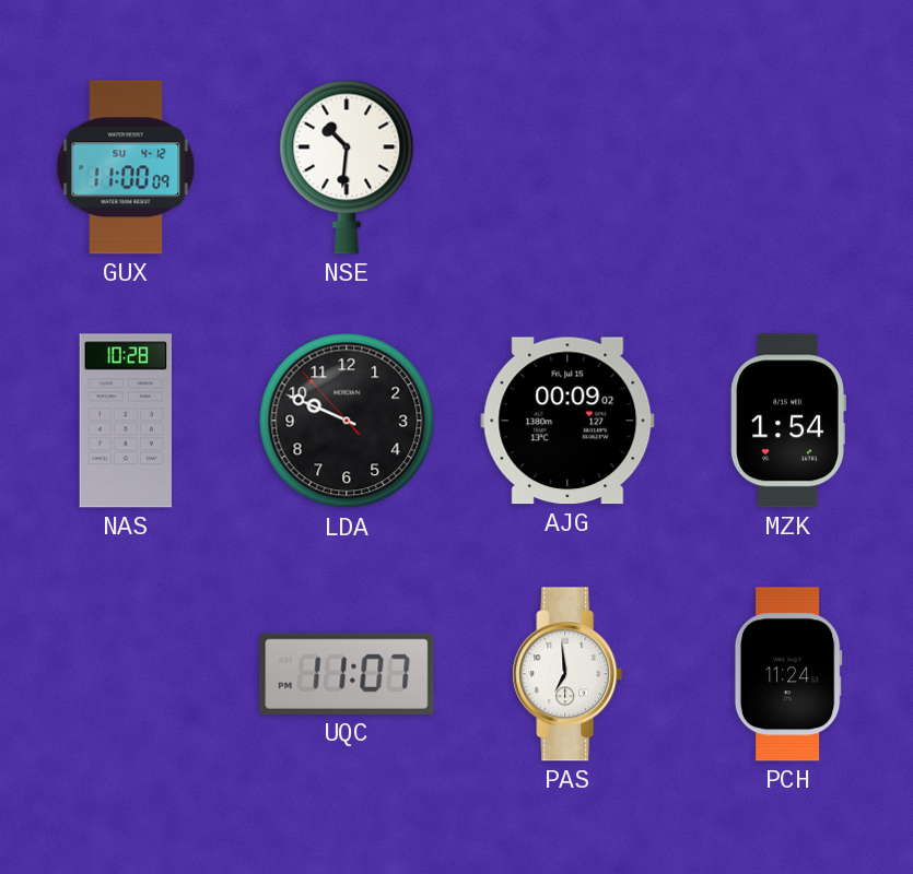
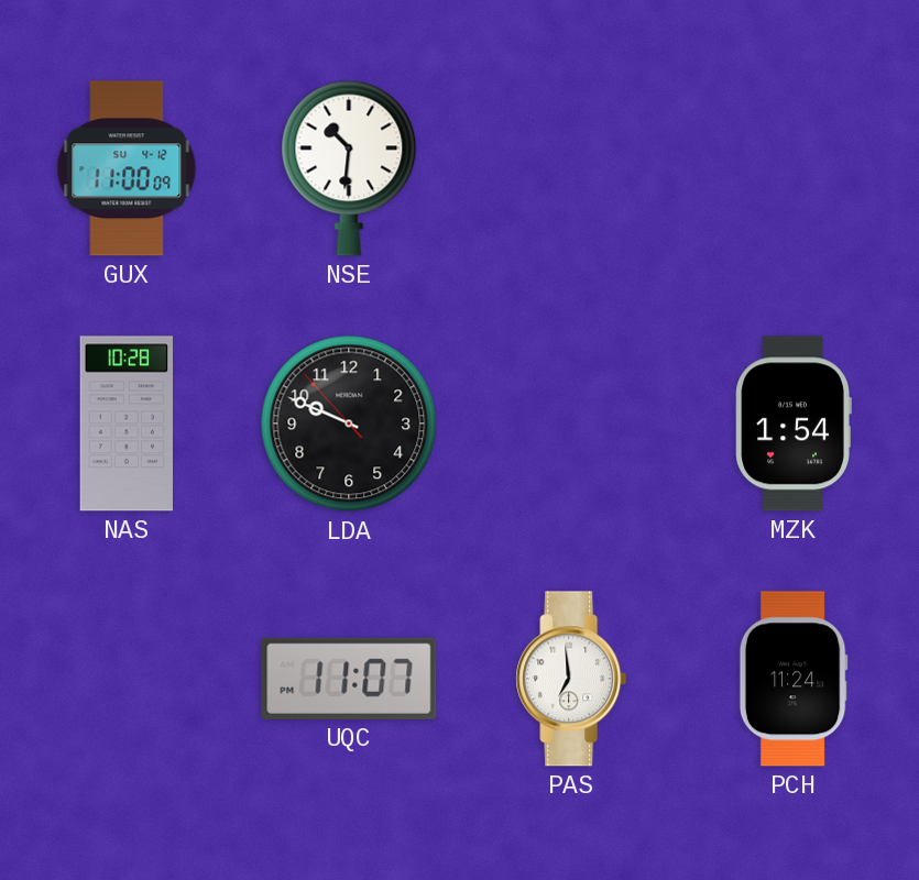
AJG: 00:09 -> none (567, 421)
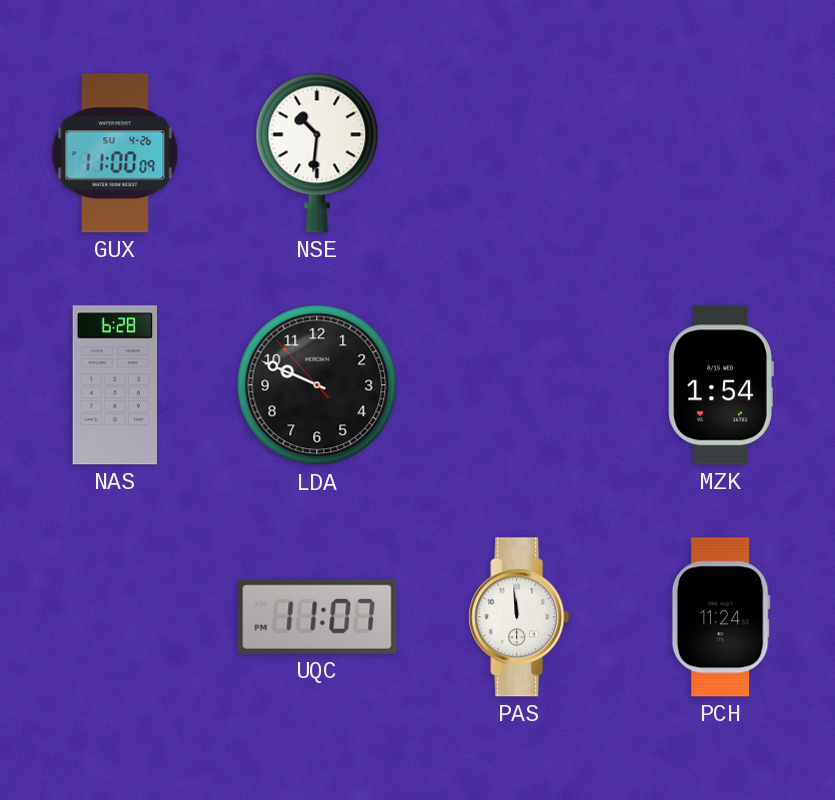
GUX date: SU 4-12 -> SU 4-26 (115, 153)
NAS: 10:28 -> 6:28 (115, 385)
PAS: 6:59 -> 11:59 (519, 617)
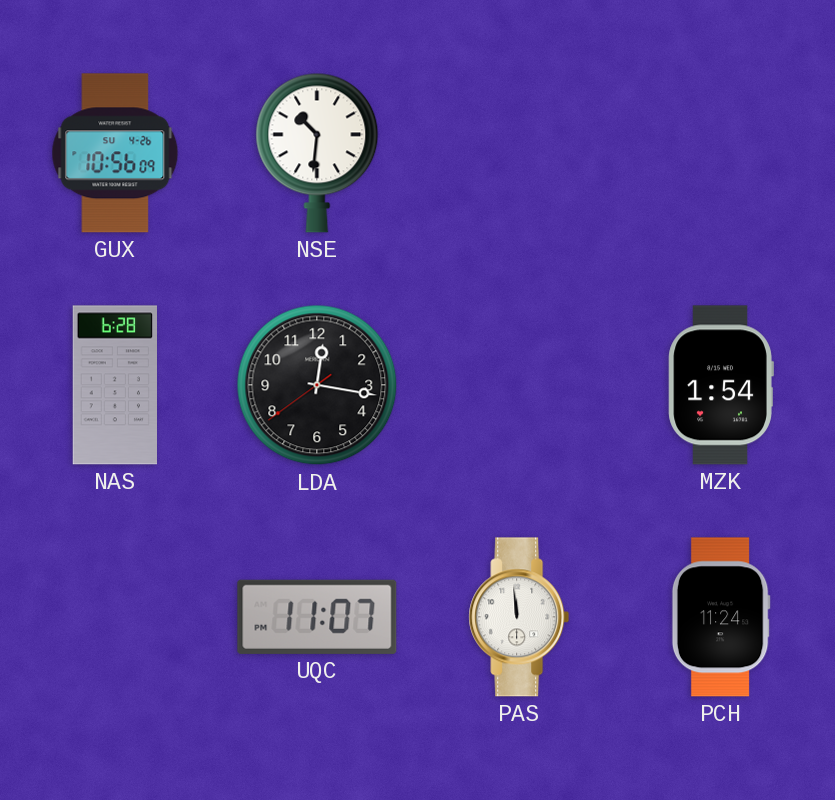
GUX: 11:00 -> 10:56 (115, 153)
LDA: 9:48 -> 12:16 (317, 385)
